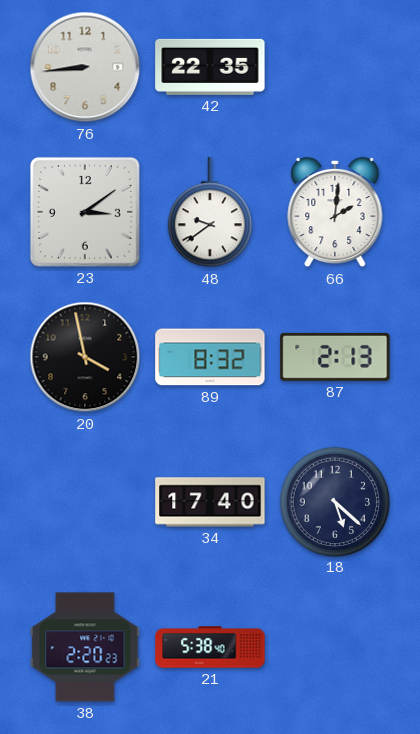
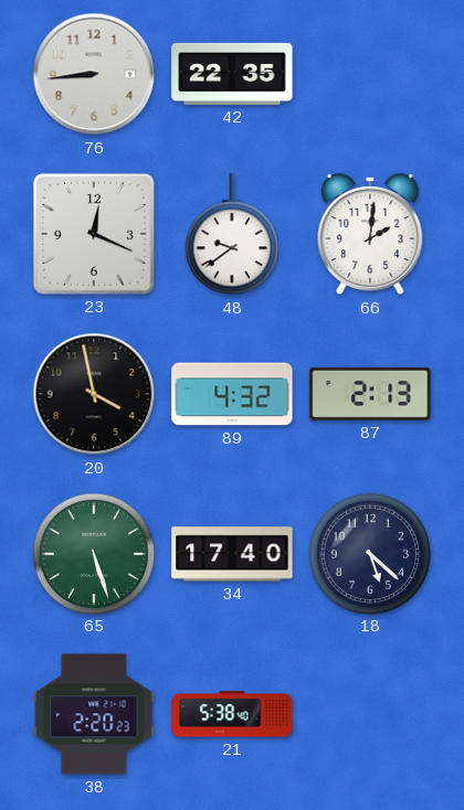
23: 3:09 -> 12:19 (94, 234)
89: 8:32 -> 4:32 (232, 394)
65: none -> 5:27 (93, 553)
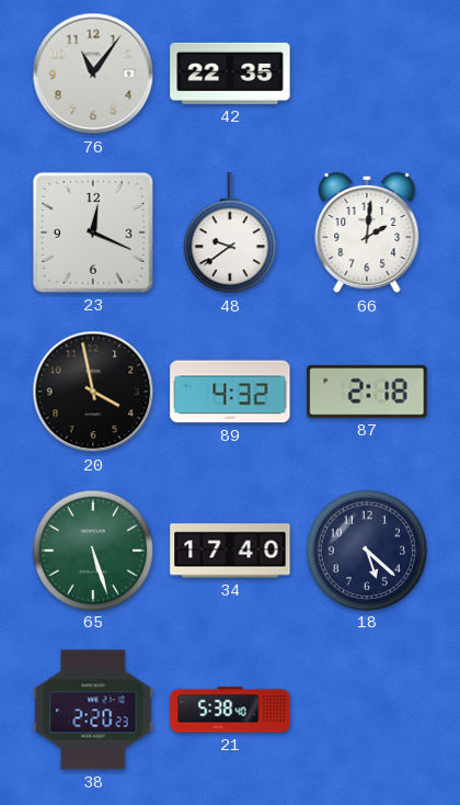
76: 8:44 -> 11:06 (93, 73)
87: 2:13 -> 2:18 (367, 392)
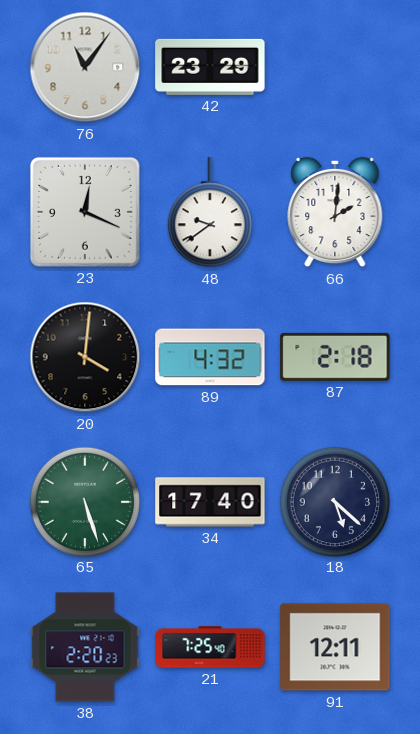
42: 22:35 -> 23:29 (210, 67)
20: 3:58 -> 4:01 (85, 357)
21: 5:38 -> 7:25 (210, 647)
91: none -> 12:11 (335, 647)
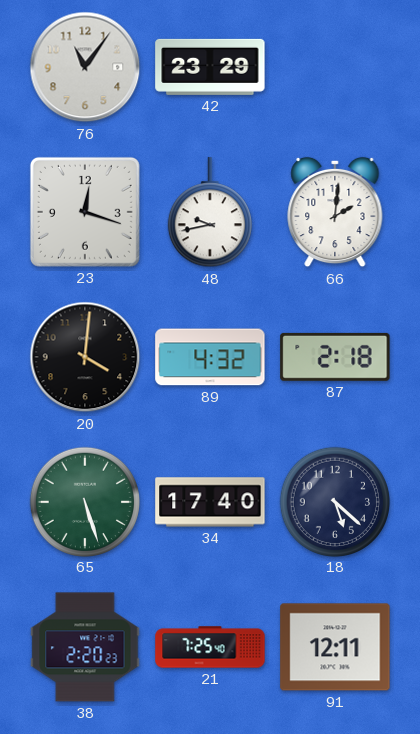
23: 12:19 -> 12:18 (85, 212)
48: 9:39 -> 9:43 (210, 213)
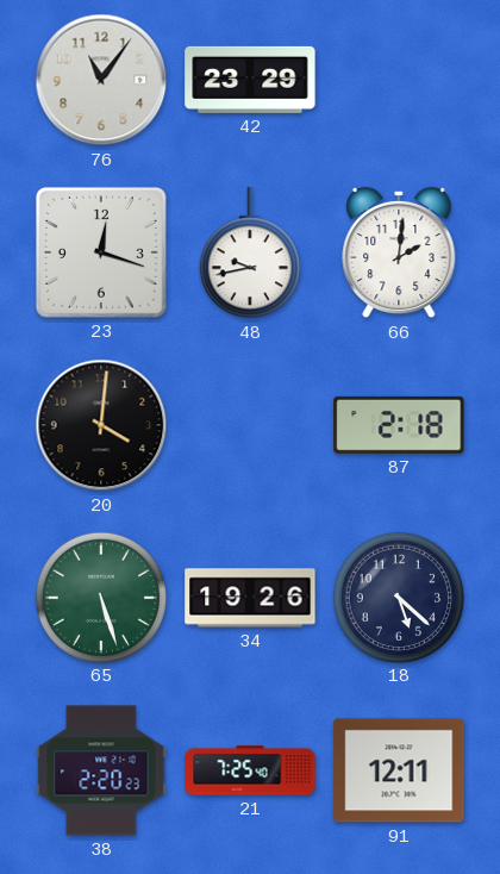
89: 4:32 -> none (210, 357)
34: 17:40 -> 19:26 (250, 598)
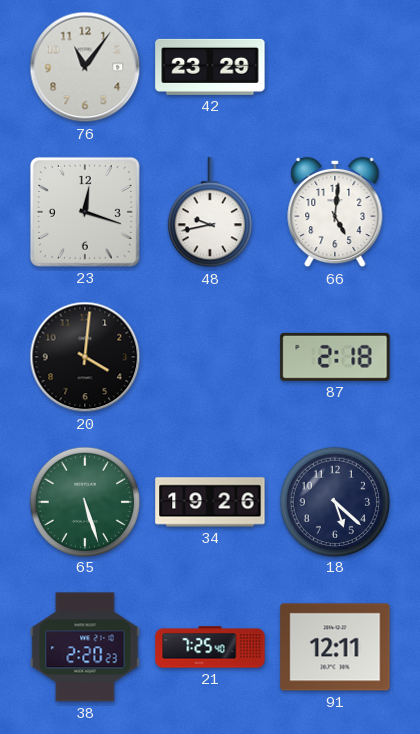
66: 2:01 -> 5:01 (335, 212)
